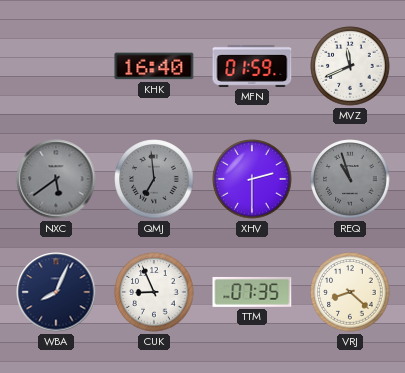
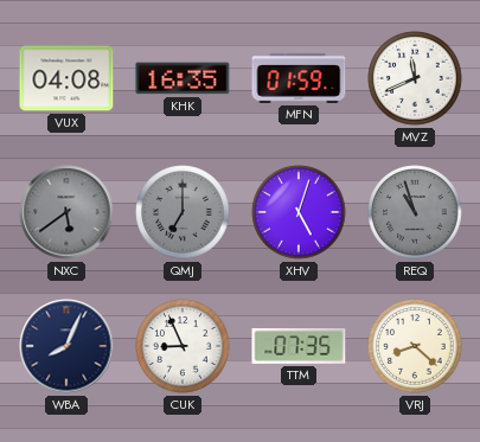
VUX: none -> 04:08 (66, 78)
KHK: 16:40 -> 16:35 (183, 78)
QMJ: 6:59 -> 7:00 (183, 212)
XHV: 2:30 -> 5:03 (299, 212)
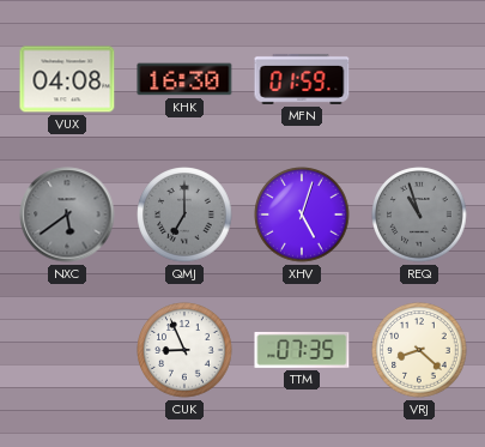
KHK: 16:35 -> 16:30 (184, 79)
MVZ: 11:41 -> none (415, 78)
WBA: 8:04 -> none (66, 346)
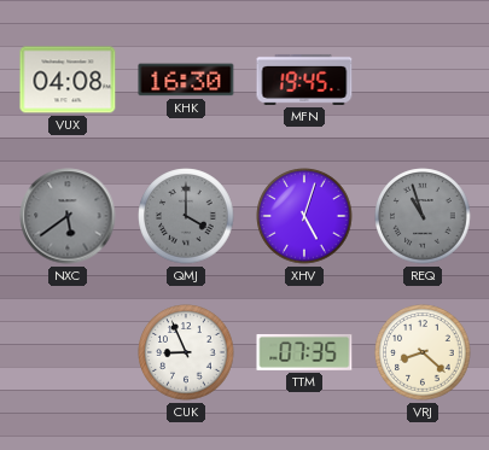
MFN: 01:59 -> 19:45 (304, 80)
QMJ: 7:00 -> 4:00 (186, 216)
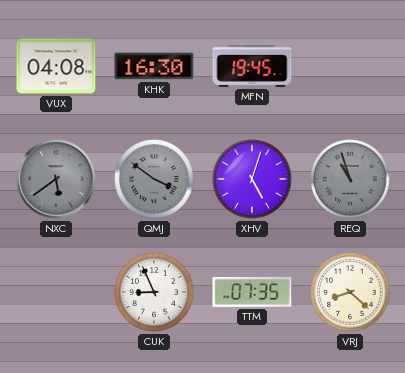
QMJ: 4:00 -> 3:51 (154, 179)
